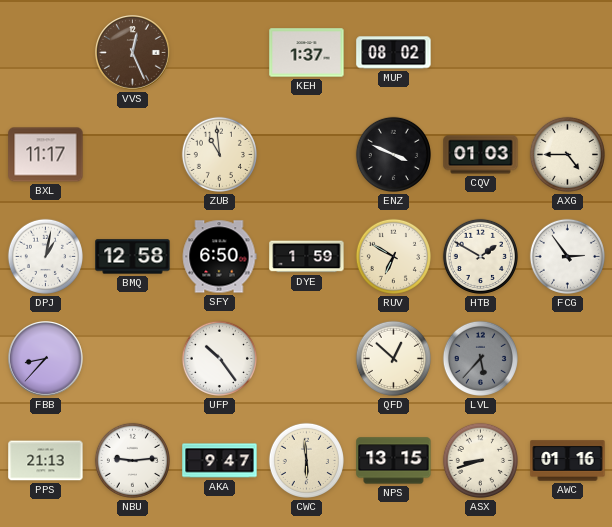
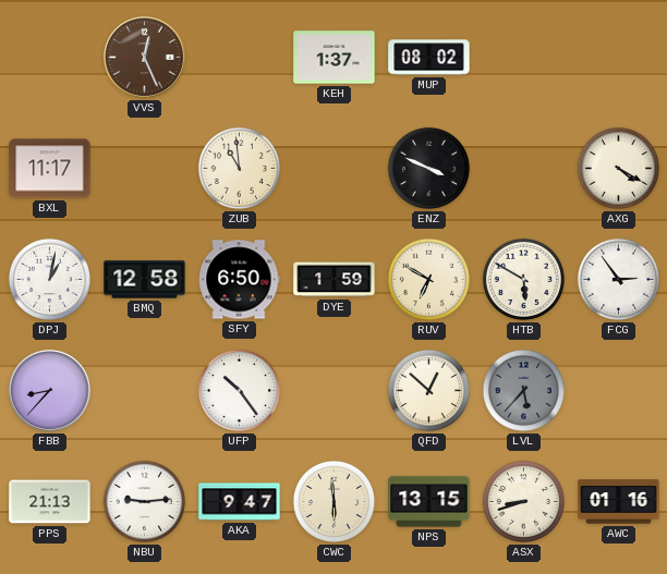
CQV: 01:03 -> none (481, 155)
AXG: 4:45 -> 4:20 (618, 168)
HTB: 1:50 -> 5:50 (523, 279)
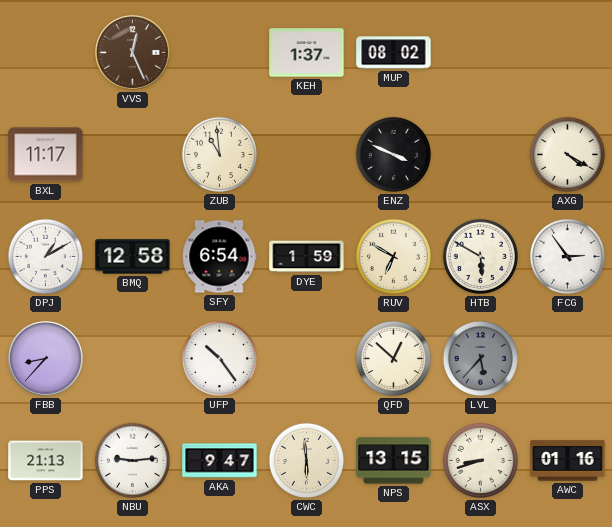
DPJ: 1:02 -> 1:10 (45, 256)
SFY: 6:50 -> 6:54 (219, 257)
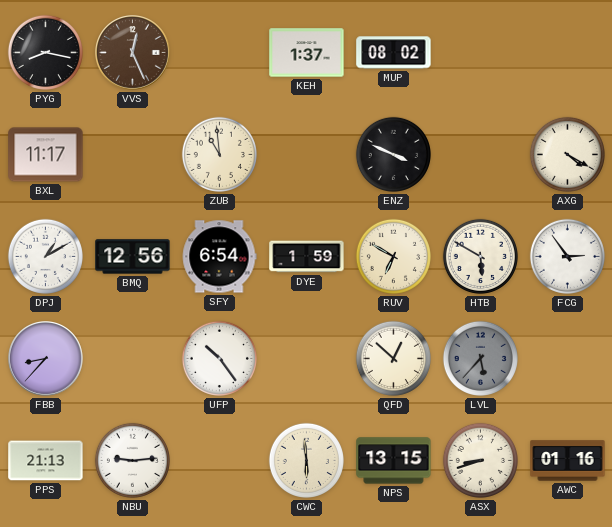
PYG: none -> 8:17 (45, 52)
BMQ: 12:58 -> 12:56 (133, 257)
AKA: 9:47 -> none (220, 461)
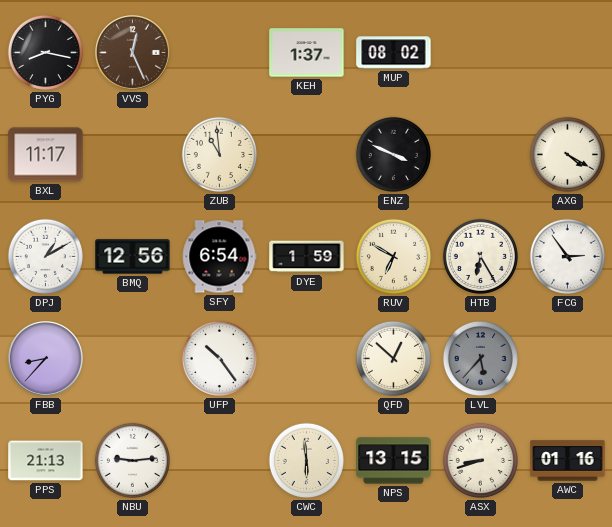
HTB: 5:50 -> 6:25 (480, 256)
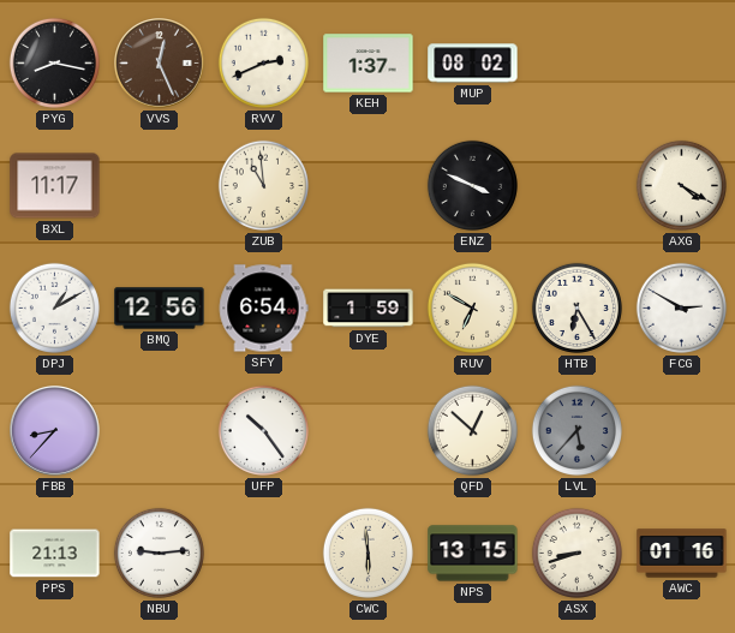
RVV: none -> 2:41 (263, 62)
FCG: 2:54 -> 2:50 (681, 307)
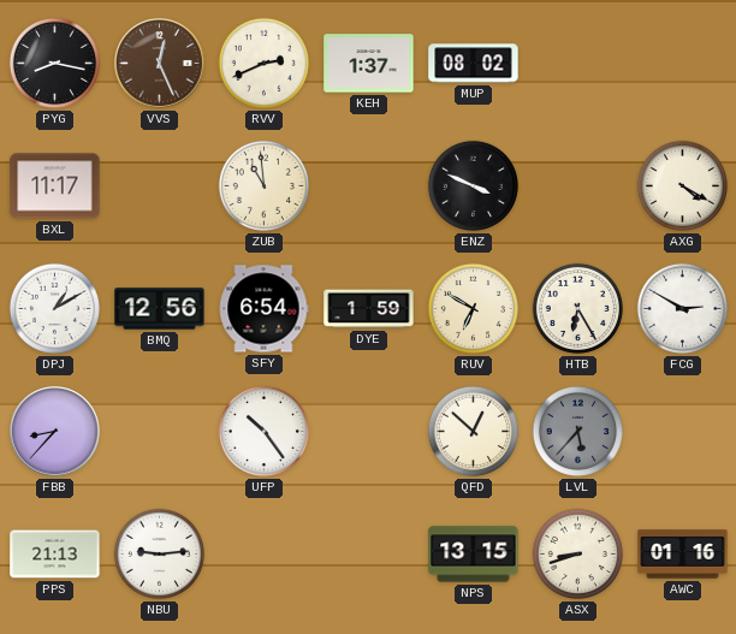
CWC: 5:59 -> none (367, 553)
